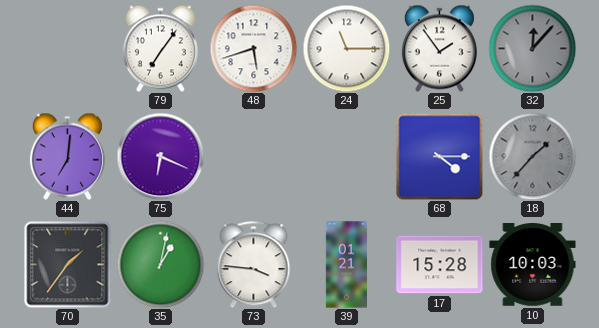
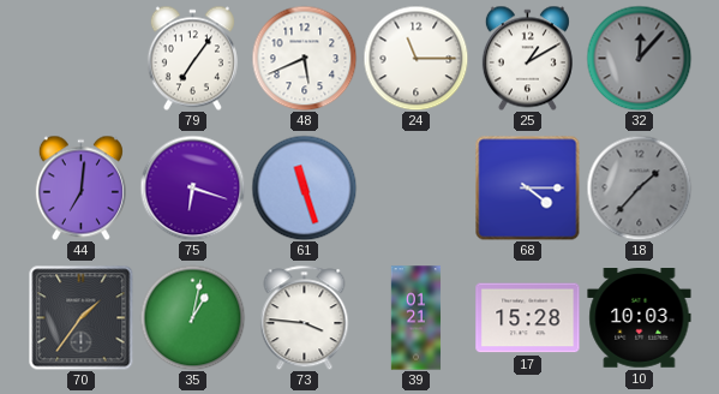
48: 5:42 -> 5:41 (304, 58)
25: 1:54 -> 1:10 (527, 58)
75: 6:19 -> 6:18 (192, 187)
61: none -> 11:27 (304, 187)
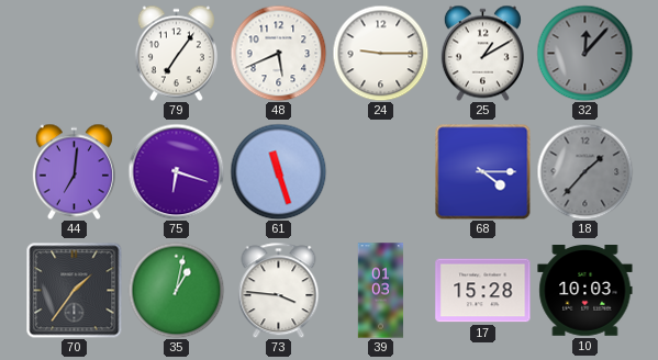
24: 11:15 -> 9:15 (380, 53)
39: 01:21 -> 01:03 (381, 291)
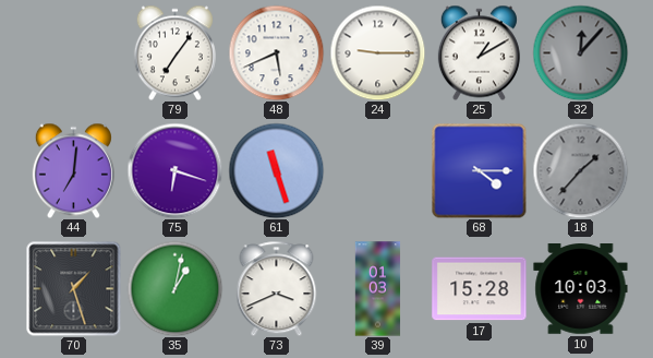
70: 1:36 -> 1:27 (73, 288)
73: 3:46 -> 3:41 (277, 288)
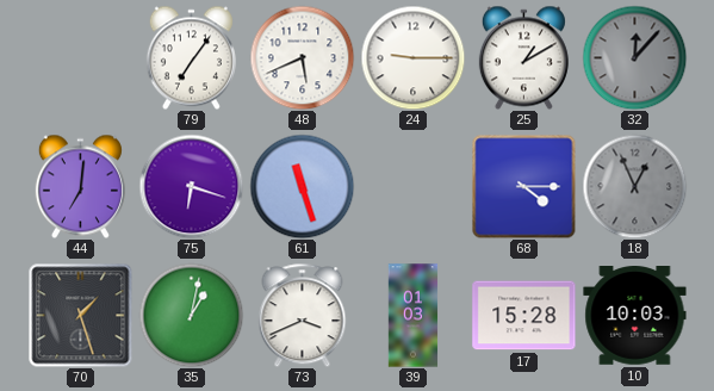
18: 1:37 -> 12:56 (634, 186)
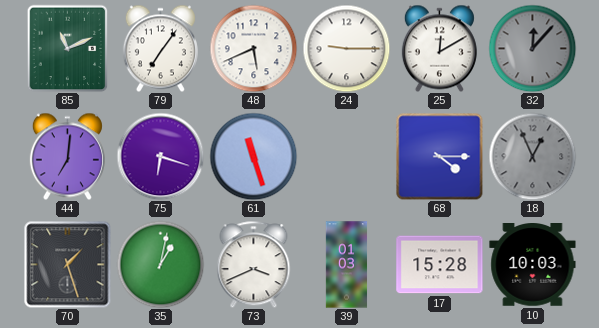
85: none -> 11:11 (68, 48)
25: 1:10 -> 12:10 (439, 48)
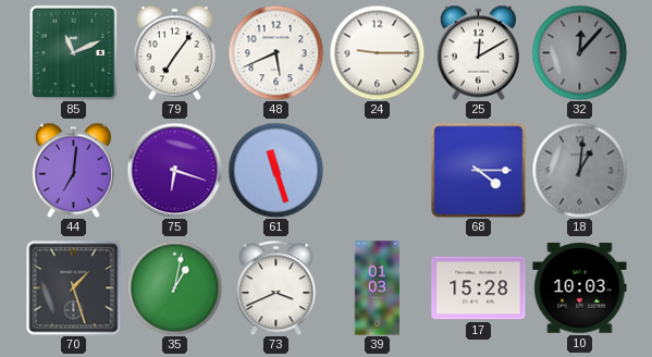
18: 12:56 -> 1:01 (579, 170)
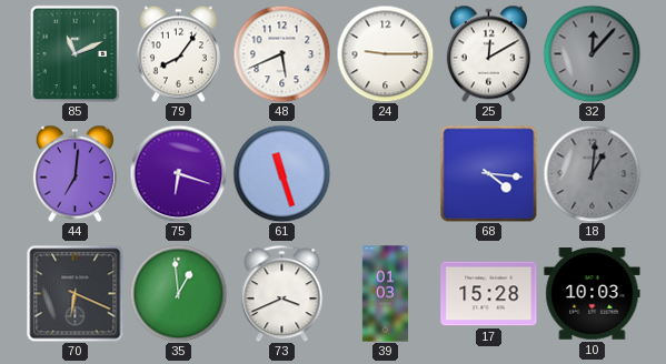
79: 7:06 -> 8:06 (178, 53)
68: 4:15 -> 4:16 (488, 173)
70: 1:27 -> 6:19 (74, 293)
35: 1:02 -> 12:59 (178, 293)
